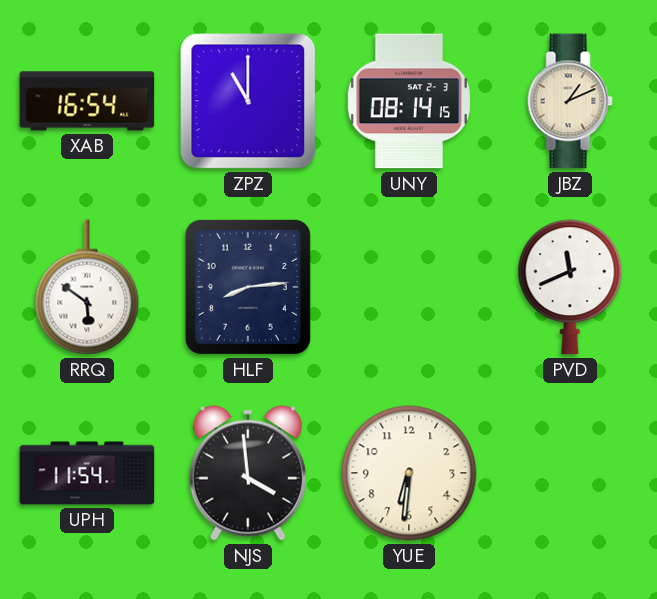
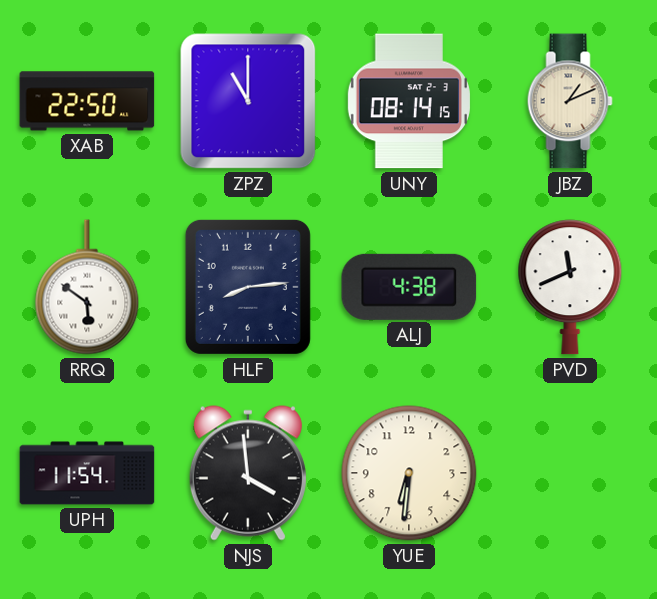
XAB: 16:54 -> 22:50 (87, 101)
ALJ: none -> 4:38 (409, 287)
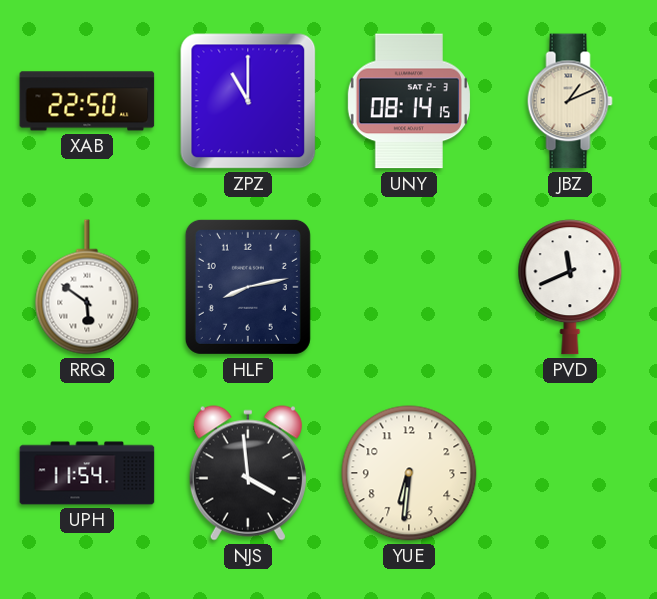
HLF: 8:14 -> 8:13 (248, 287)
ALJ: 4:38 -> none (409, 287)
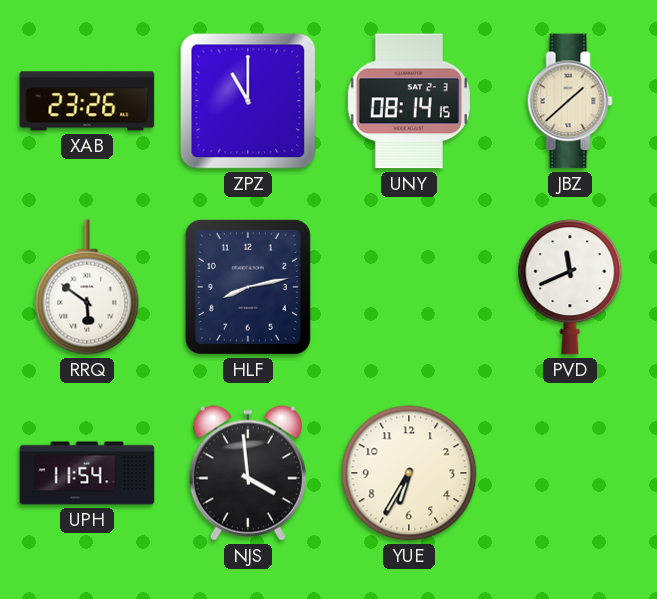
XAB: 22:50 -> 23:26 (87, 101)
JBZ: 1:11 -> 1:38 (570, 101)
YUE: 6:31 -> 6:35 (409, 473)
